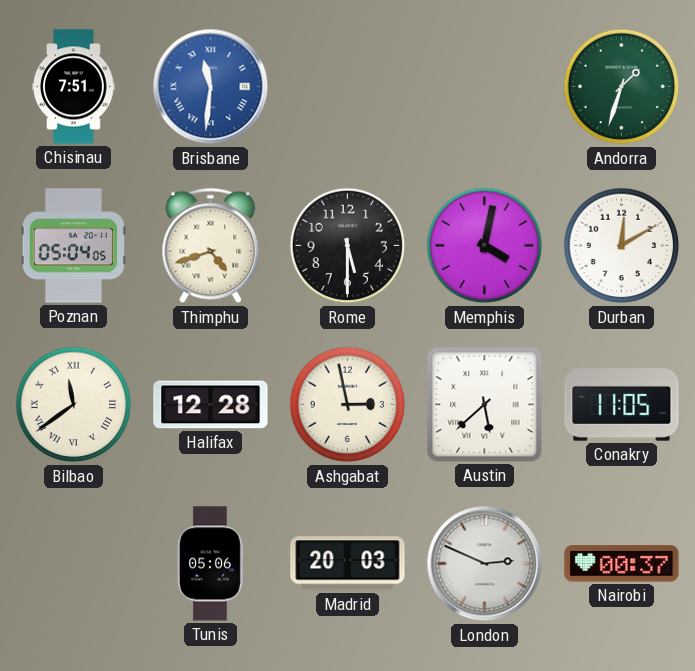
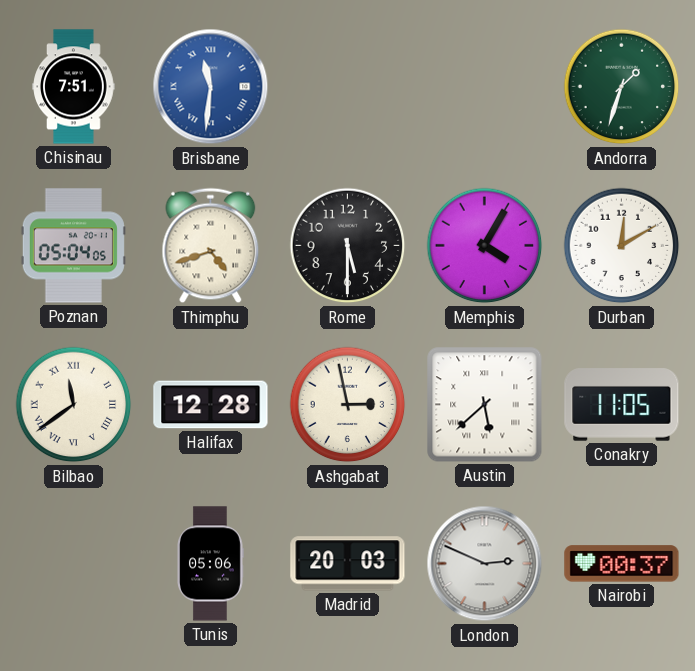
Memphis: 4:02 -> 4:05 (485, 246)
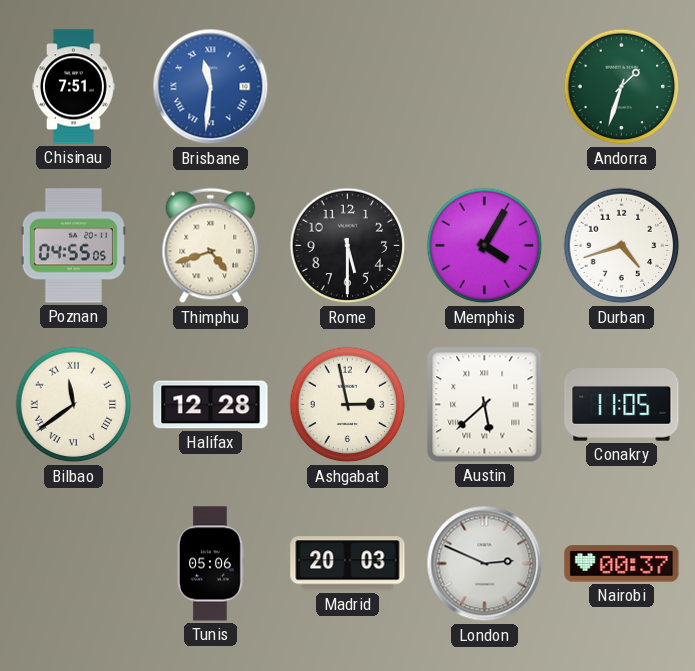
Poznan: 05:04 -> 04:55 (73, 246)
Durban: 12:10 -> 4:42 (622, 246)
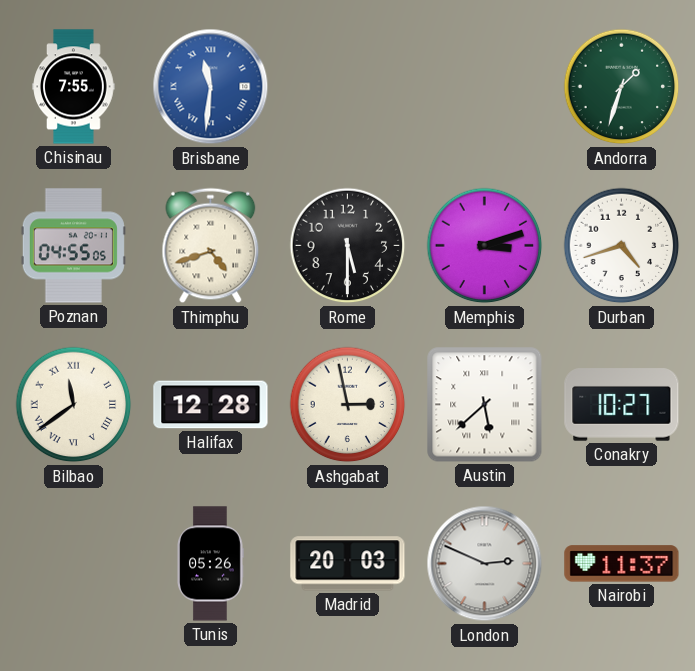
Chisinau: 7:51 -> 7:55 (74, 87)
Memphis: 4:05 -> 3:12 (485, 246)
Conakry: 11:05 -> 10:27 (622, 405)
Tunis: 05:06 -> 05:26 (211, 564)
Nairobi: 00:37 -> 11:37 (622, 564)
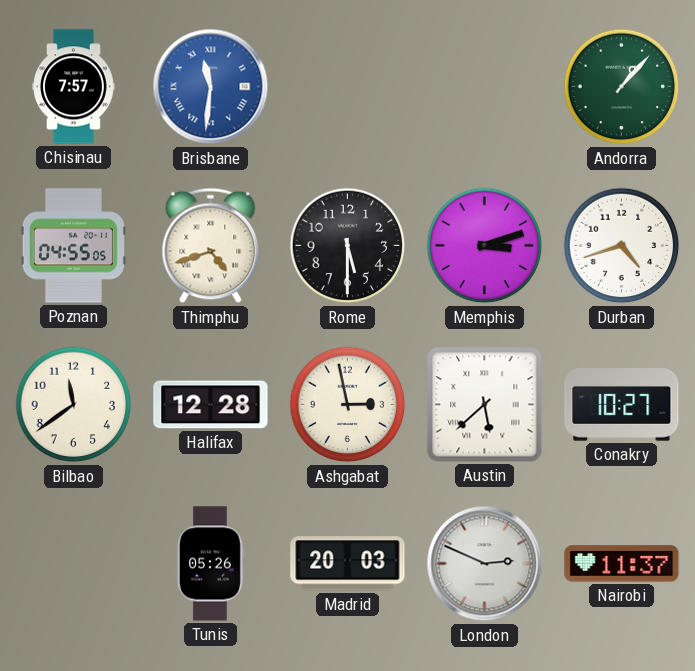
Chisinau: 7:55 -> 7:57 (74, 87)
Andorra: 1:33 -> 1:07 (622, 87)
Bilbao numerals: Roman -> Arabic (74, 405)
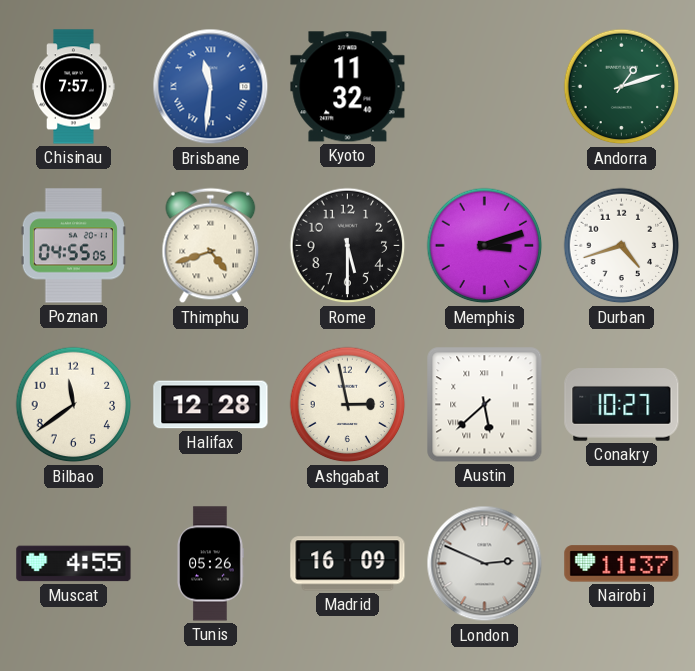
Kyoto: none -> 11:32 (348, 87)
Andorra: 1:07 -> 1:12 (622, 87)
Muscat: none -> 4:55 (74, 564)
Madrid: 20:03 -> 16:09 (348, 564)
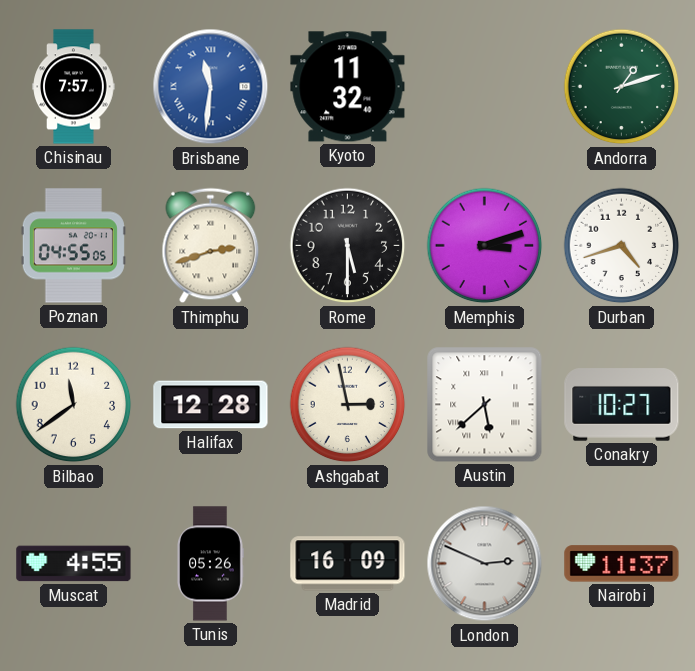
Thimphu: 4:42 -> 2:42 (211, 246)
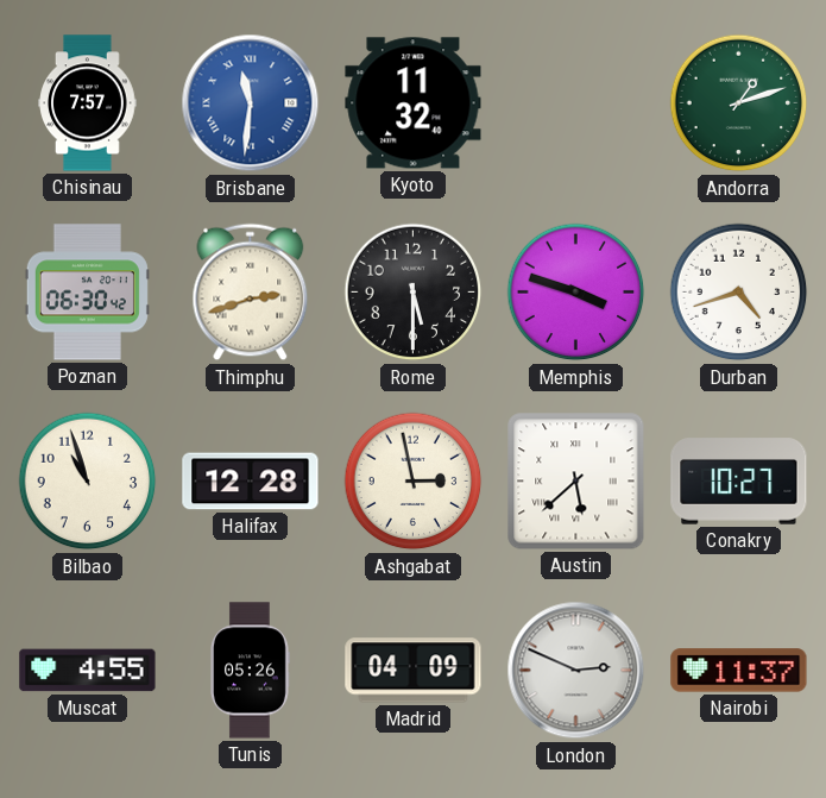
Poznan: 04:55 -> 06:30 (87, 293)
Memphis: 3:12 -> 3:48 (576, 293)
Bilbao: 11:39 -> 10:57 (88, 482)
Madrid: 16:09 -> 04:09 (414, 671)
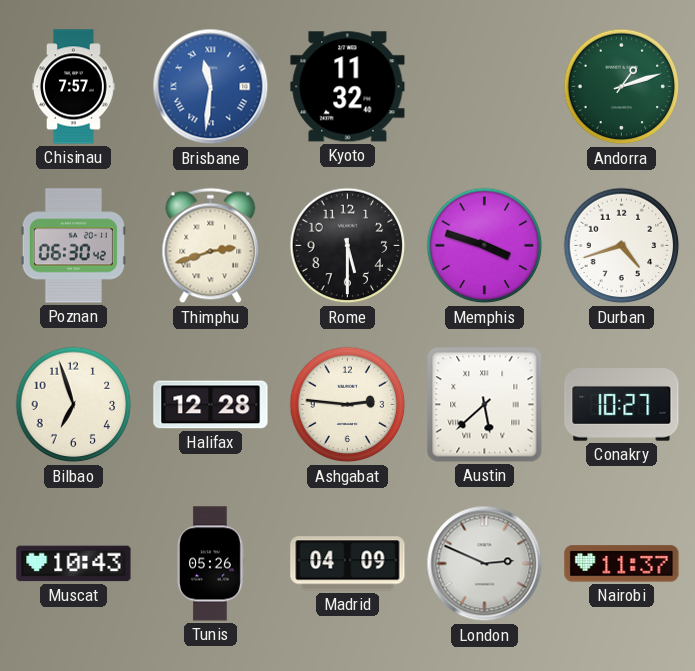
Bilbao: 10:57 -> 6:57 (74, 405)
Ashgabat: 2:58 -> 2:46 (348, 405)
Muscat: 4:55 -> 10:43 (74, 564)
